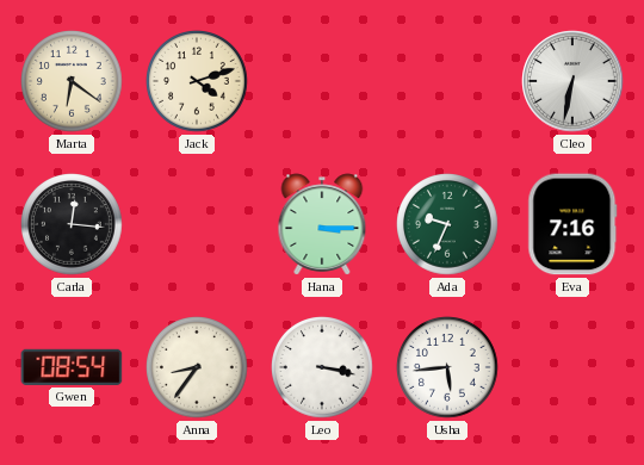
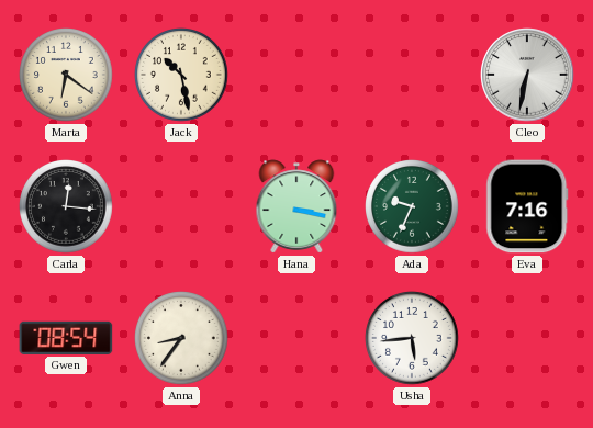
Jack: 4:12 -> 10:28 (182, 76)
Hana: 3:15 -> 3:17 (296, 206)
Leo: 3:17 -> none (323, 368)
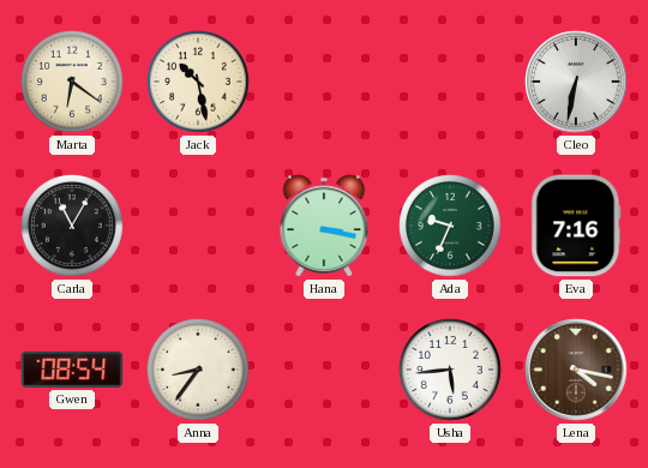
Carla: 12:16 -> 11:05 (73, 227)
Lena: none -> 4:17 (576, 370)
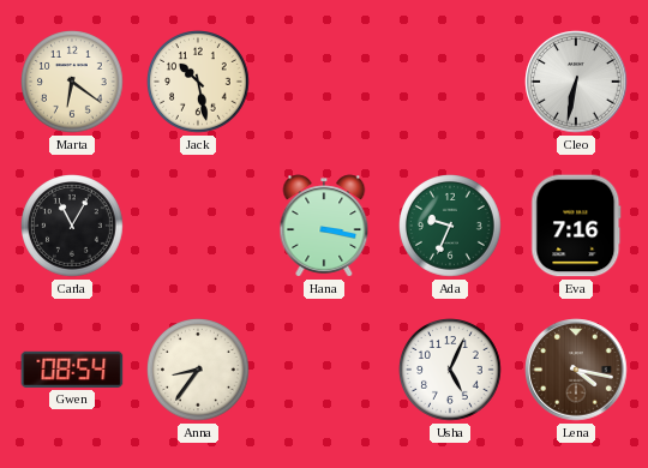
Usha: 5:44 -> 5:04 (451, 371)
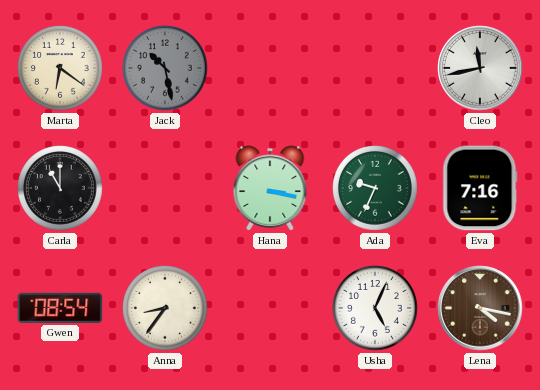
Jack dial: cream -> grey (166, 69)
Cleo: 6:32 -> 11:43 (480, 68)
Carla: 11:05 -> 11:00 (61, 189)
